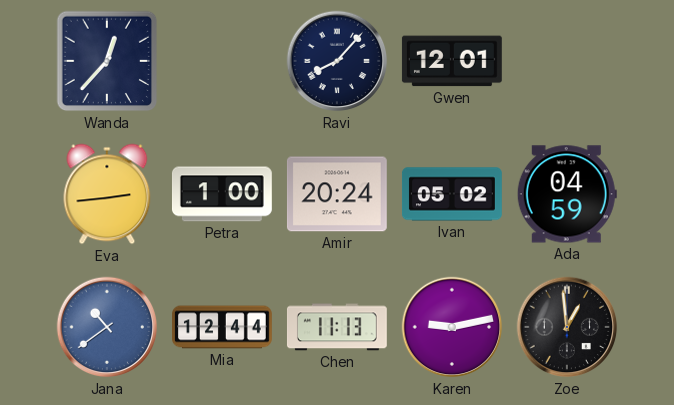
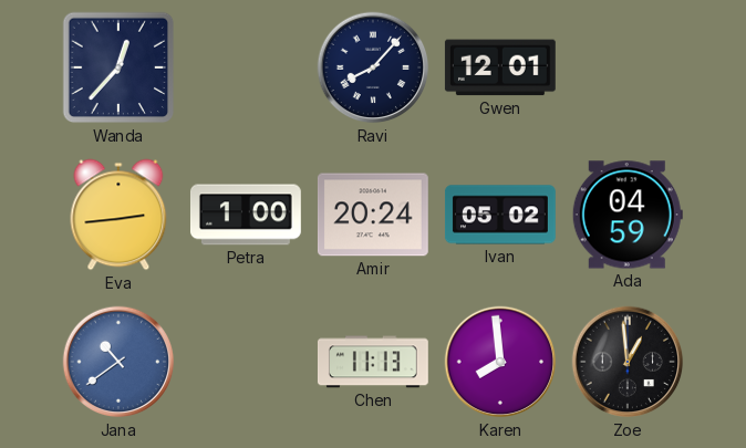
Mia: 12:44 -> none (223, 327)
Karen: 9:13 -> 7:59 (500, 362)
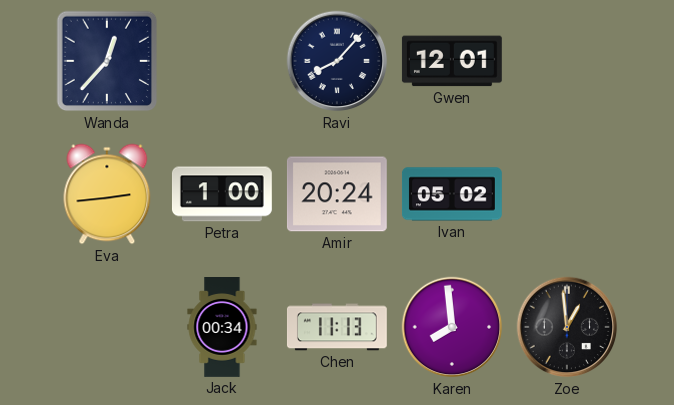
Ada: 04:59 -> none (628, 215)
Jana: 10:39 -> none (118, 362)
Jack: none -> 00:34 (222, 328)
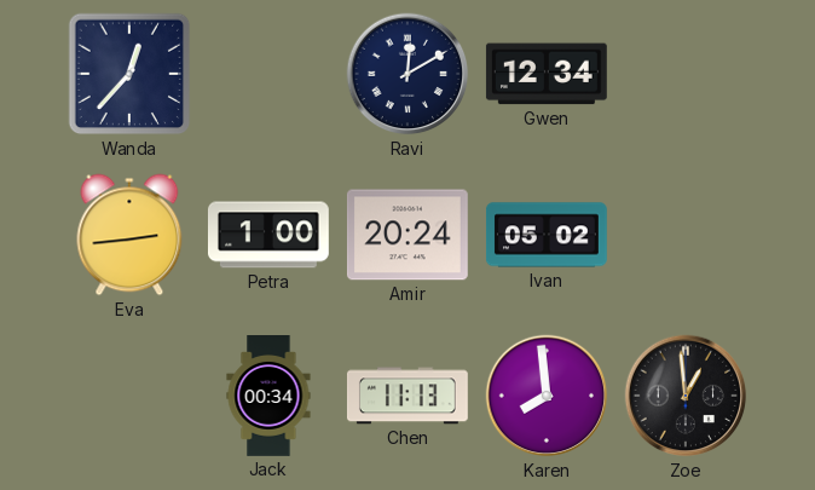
Ravi: 8:07 -> 12:10 (407, 74)
Gwen: 12:01 -> 12:34 (547, 74)
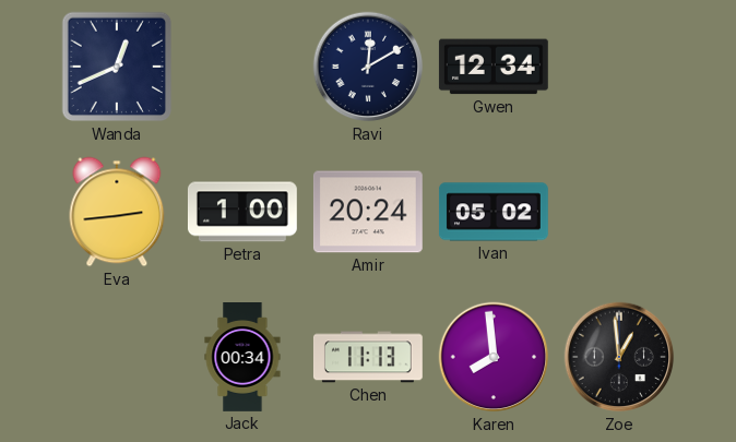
Wanda: 12:37 -> 12:41 (117, 67)
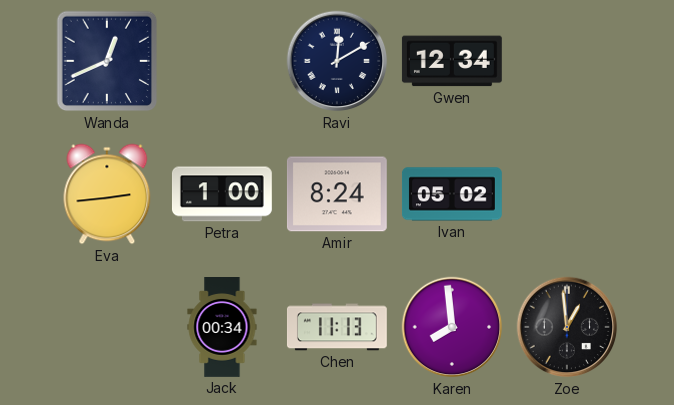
Amir: 20:24 -> 8:24 (337, 194)
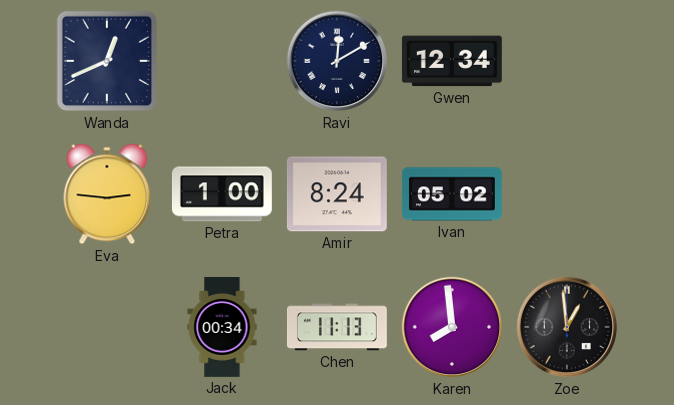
Eva: 2:44 -> 2:46 (107, 194)
